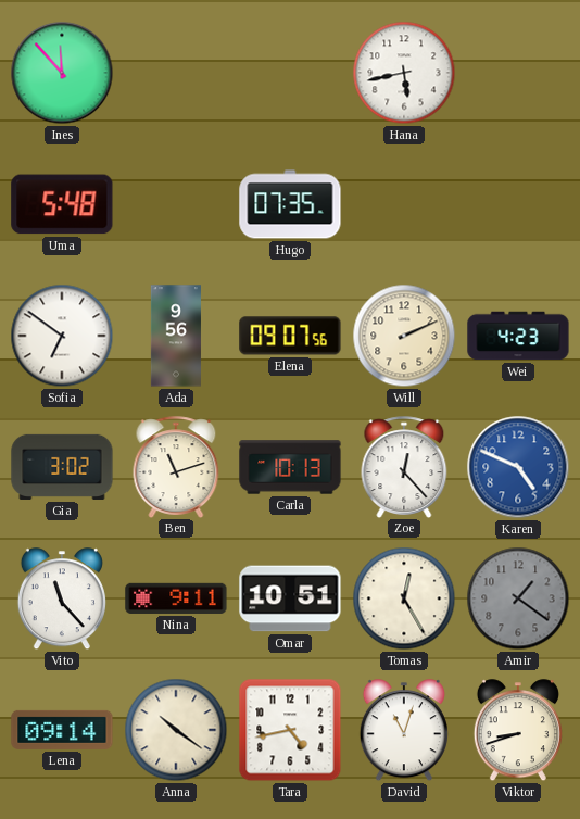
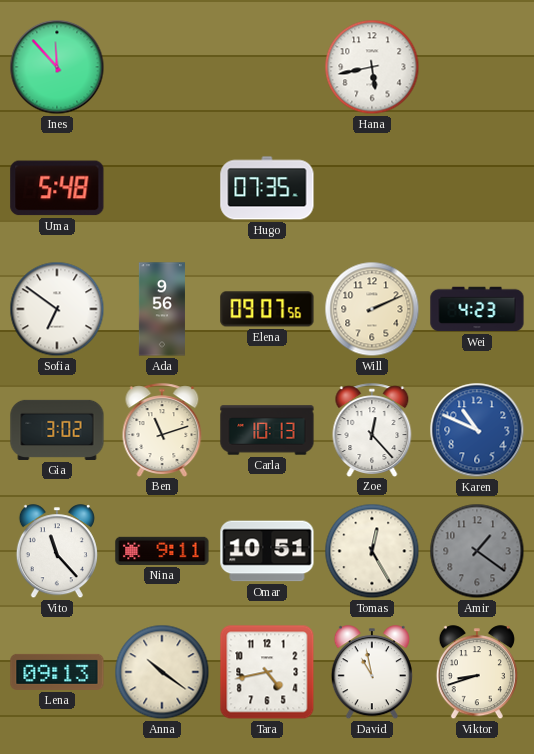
Karen: 4:49 -> 10:49 (477, 430)
Lena: 09:14 -> 09:13 (57, 672)
David: 11:03 -> 10:58 (372, 673)
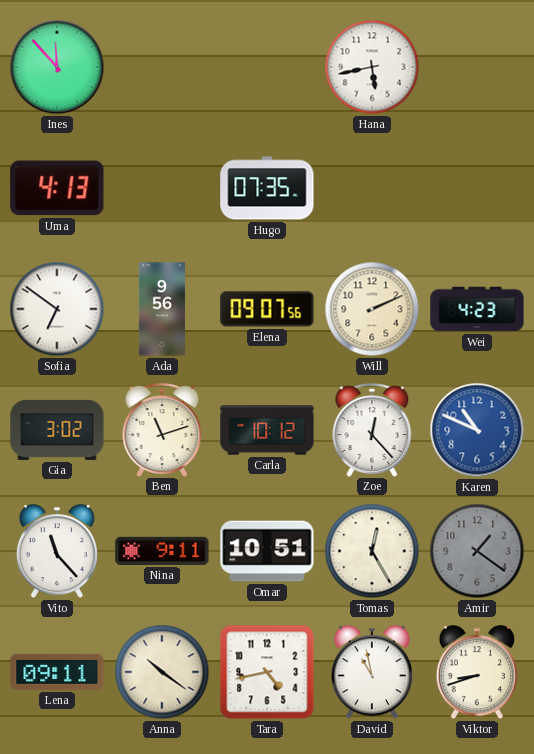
Uma: 5:48 -> 4:13 (57, 188)
Carla: 10:13 -> 10:12 (267, 430)
Lena: 09:13 -> 09:11 (57, 672)
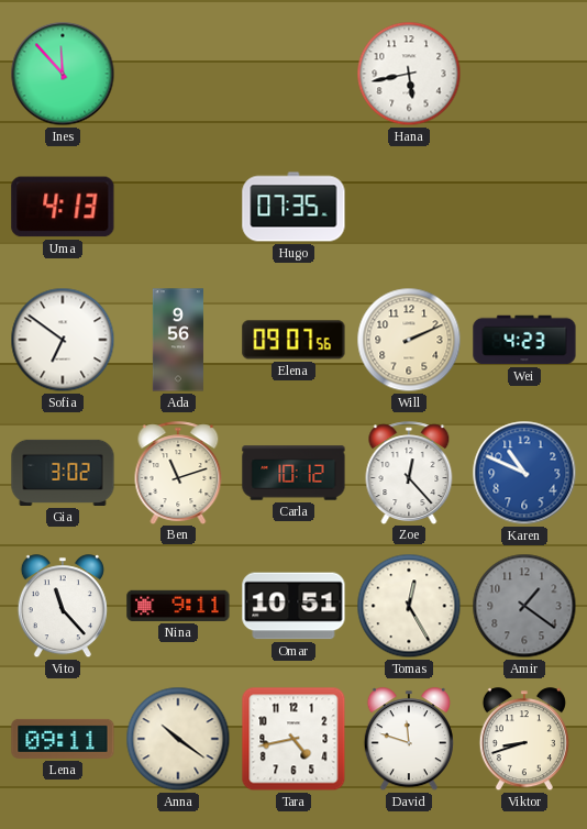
David: 10:58 -> 11:48 (409, 740)
